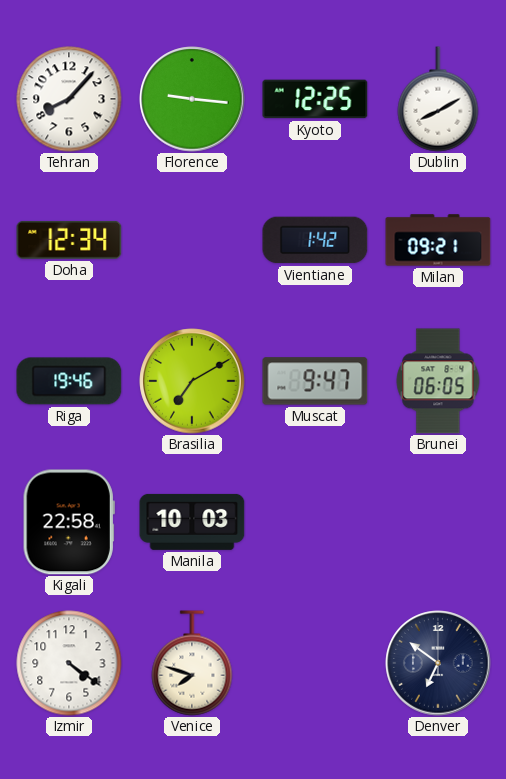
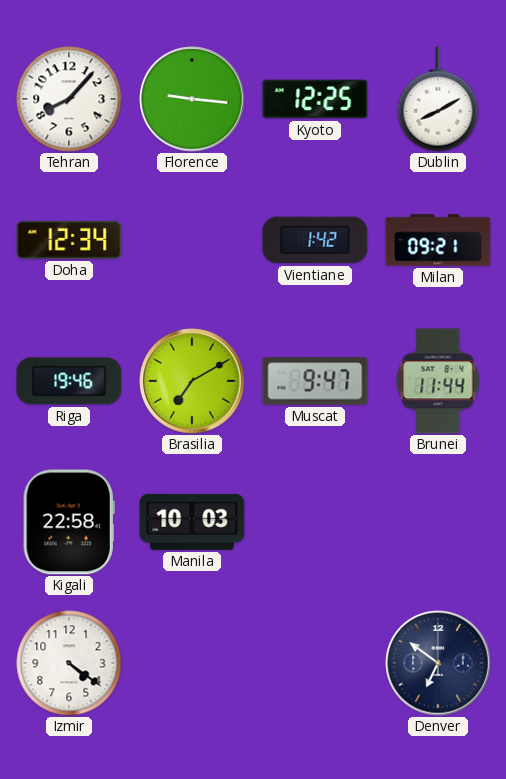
Brunei: 06:05 -> 11:44 (438, 381)
Venice: 7:48 -> none (192, 663)
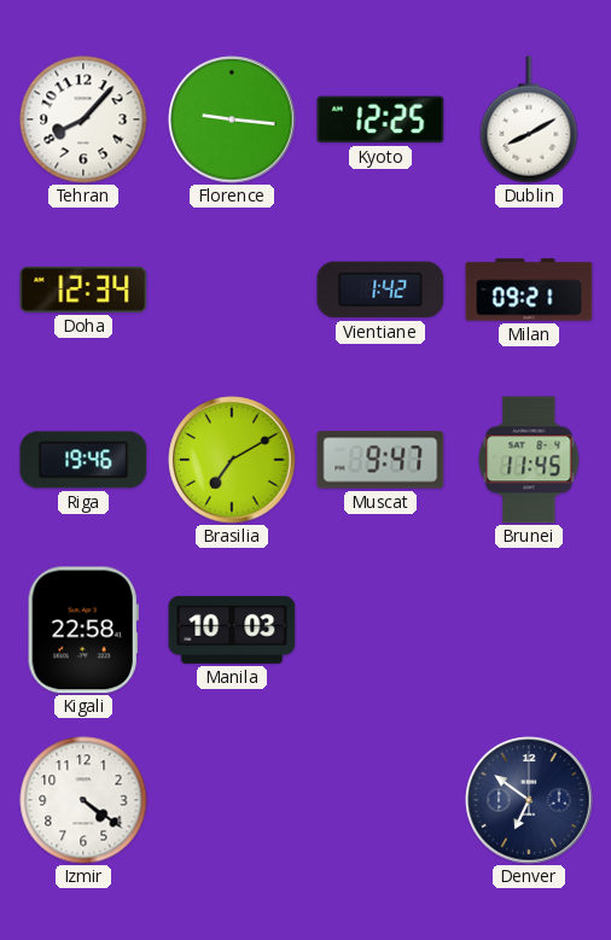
Brunei: 11:44 -> 11:45 (529, 460)
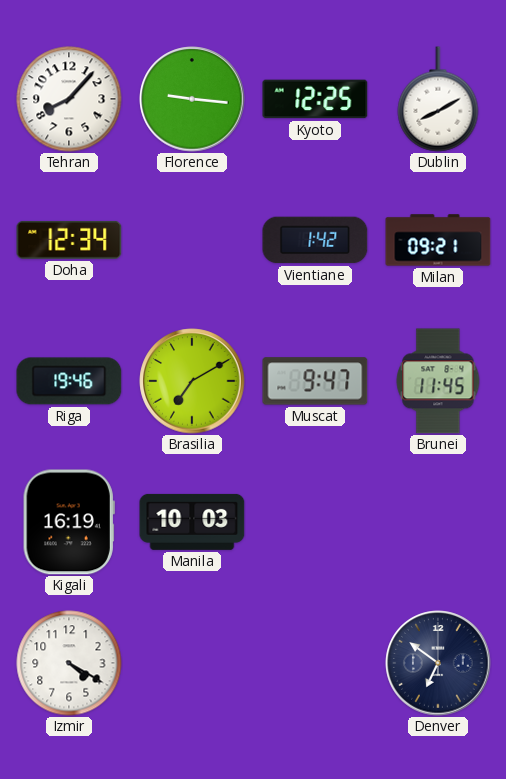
Kigali: 22:58 -> 16:19 (69, 522)
Izmir: 4:21 -> 4:20 (69, 663)
